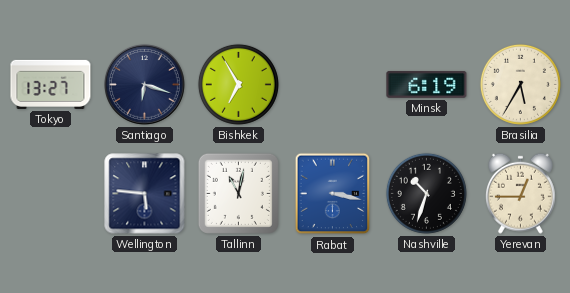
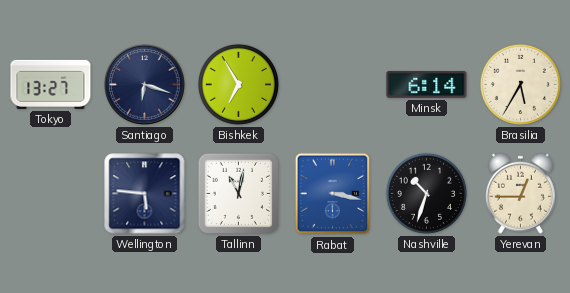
Minsk: 6:19 -> 6:14 (427, 84)
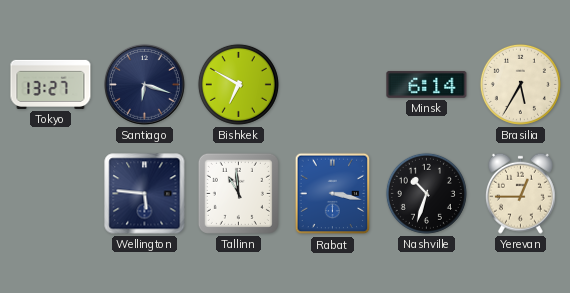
Bishkek: 6:55 -> 6:50 (238, 84)
Tallinn: 11:02 -> 10:59 (238, 193)
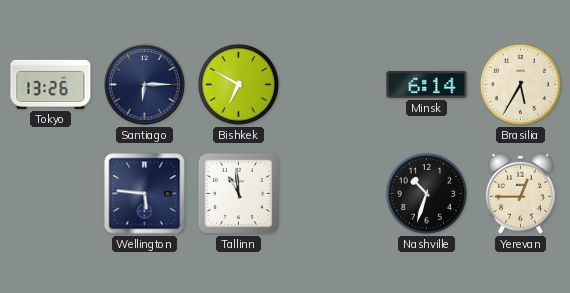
Tokyo: 13:27 -> 13:26 (51, 84)
Santiago: 6:18 -> 6:15 (145, 85)
Rabat: 3:17 -> none (333, 194)
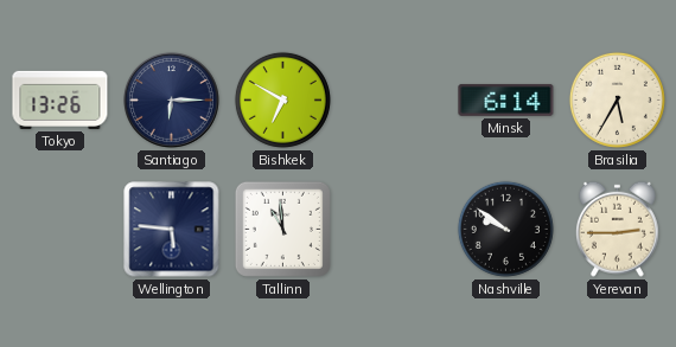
Nashville: 10:33 -> 9:51 (505, 229)
Yerevan: 12:45 -> 2:45 (617, 229)
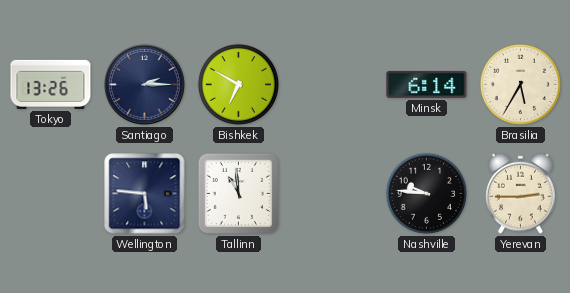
Santiago: 6:15 -> 2:15 (145, 85)
Nashville: 9:51 -> 9:46 (426, 193)
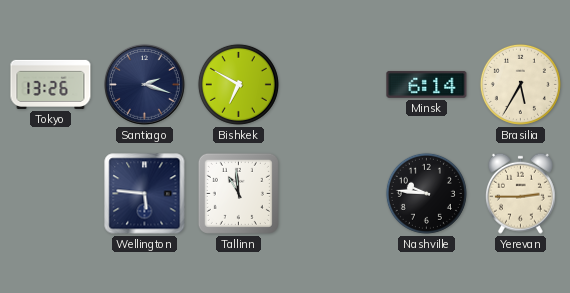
Santiago: 2:15 -> 2:18 (145, 85)
